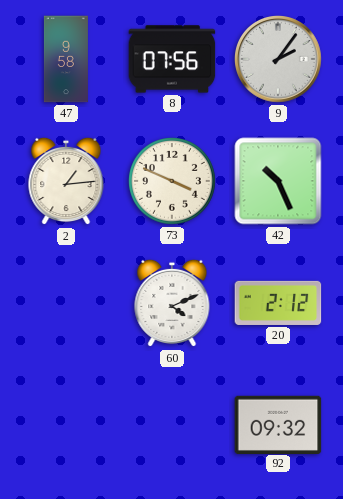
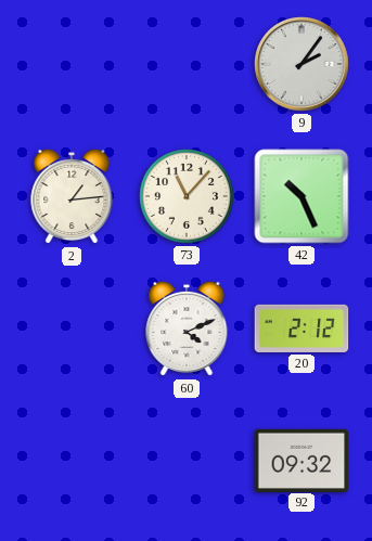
47: 9:58 -> none (66, 59)
8: 07:56 -> none (172, 59)
73: 3:49 -> 11:07 (188, 197)
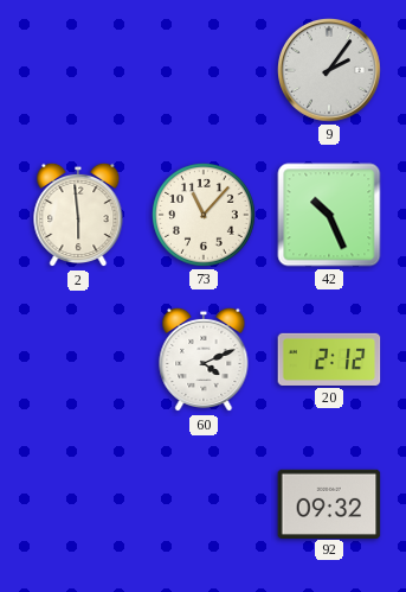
2: 1:14 -> 5:59 (78, 215)
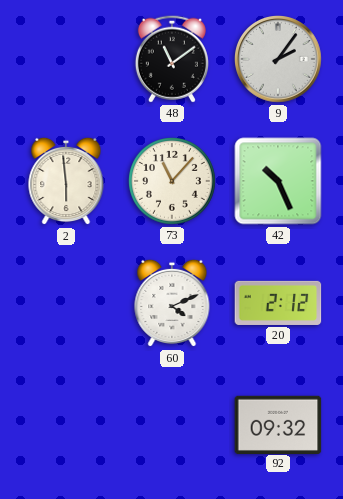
48: none -> 11:09 (172, 59)
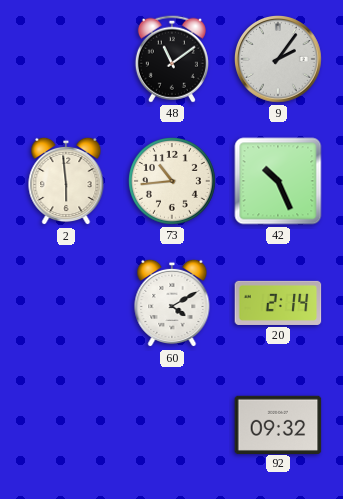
73: 11:07 -> 10:44 (173, 182)
60: 4:11 -> 4:10 (172, 303)
20: 2:12 -> 2:14 (278, 303)
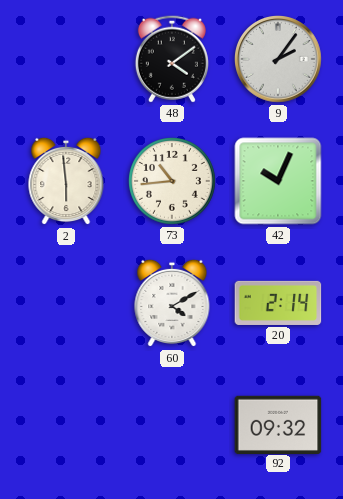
48: 11:09 -> 4:09 (172, 59)
42: 10:26 -> 10:04 (278, 181)
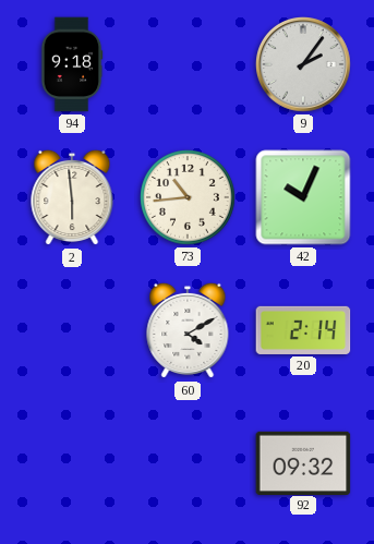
94: none -> 9:18 (72, 64)
48: 4:09 -> none (172, 59)
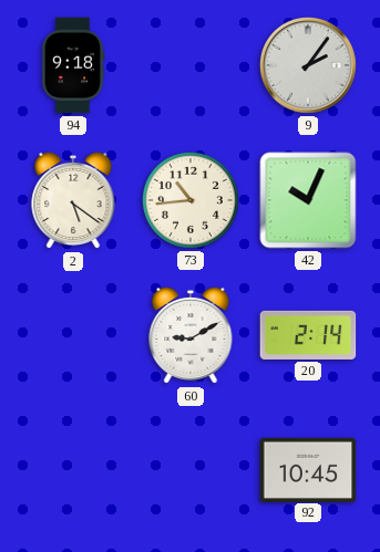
2: 5:59 -> 5:21 (73, 200)
60: 4:10 -> 9:10 (191, 335)
92: 09:32 -> 10:45 (308, 469)
